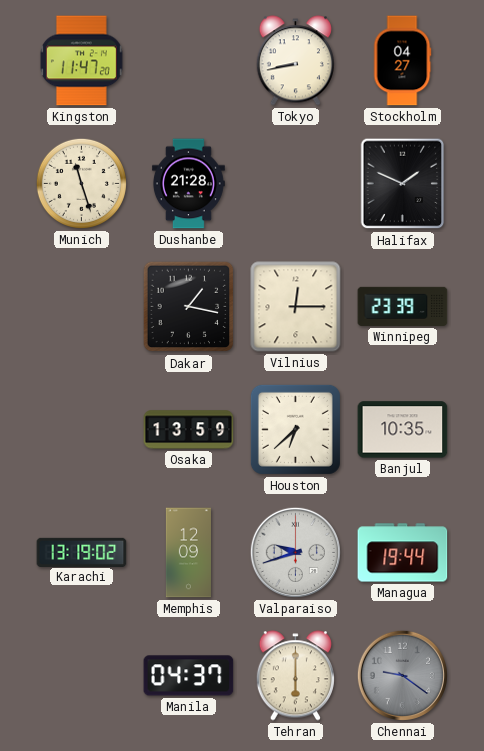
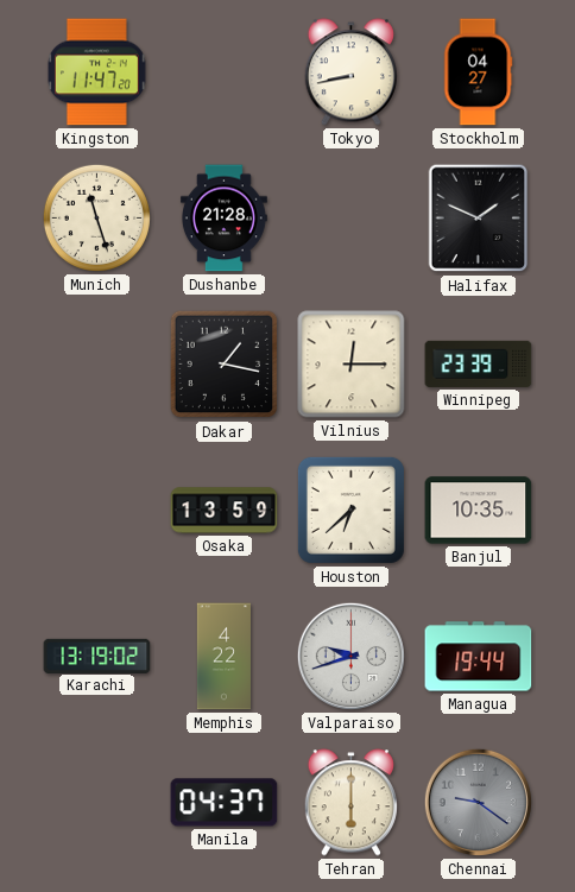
Memphis: 12:09 -> 4:22 (223, 657)
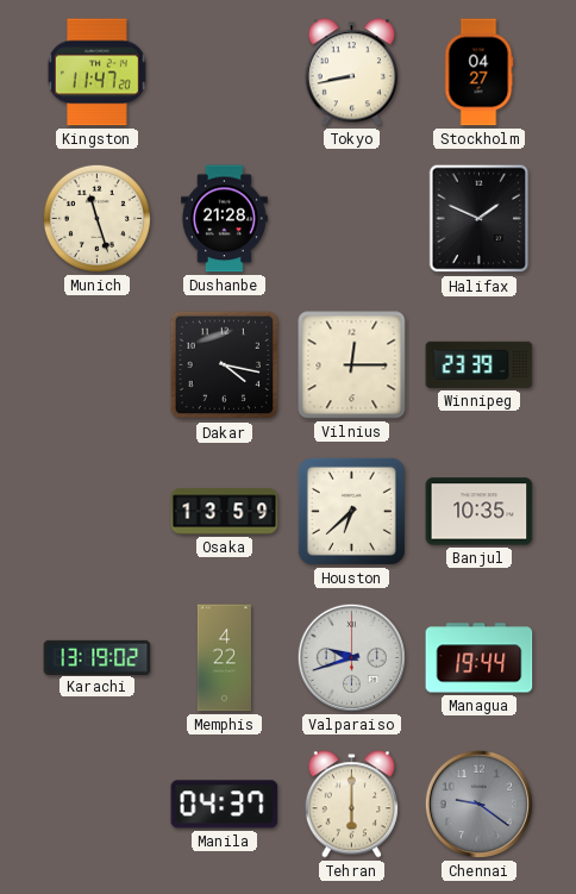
Dakar: 1:17 -> 4:17 (225, 365)
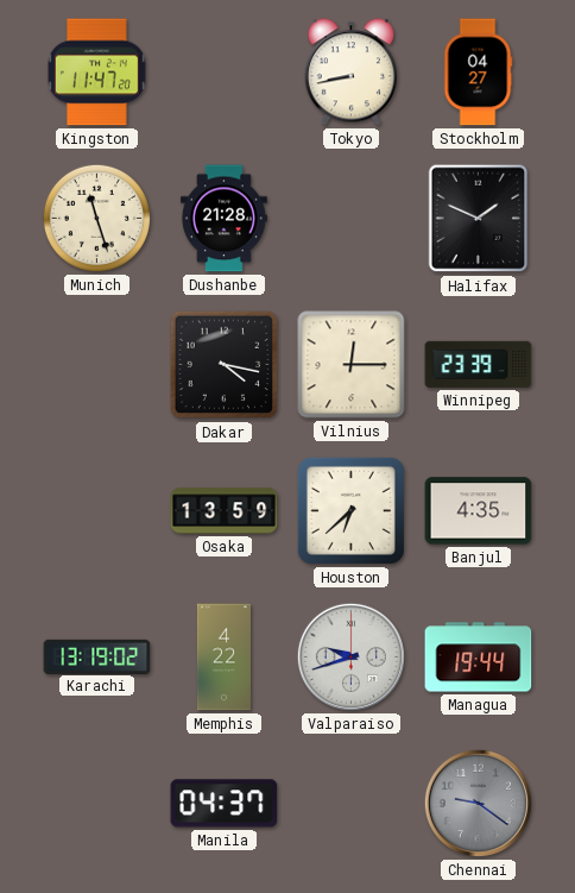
Banjul: 10:35 -> 4:35 (479, 511)
Tehran: 6:00 -> none (351, 805)
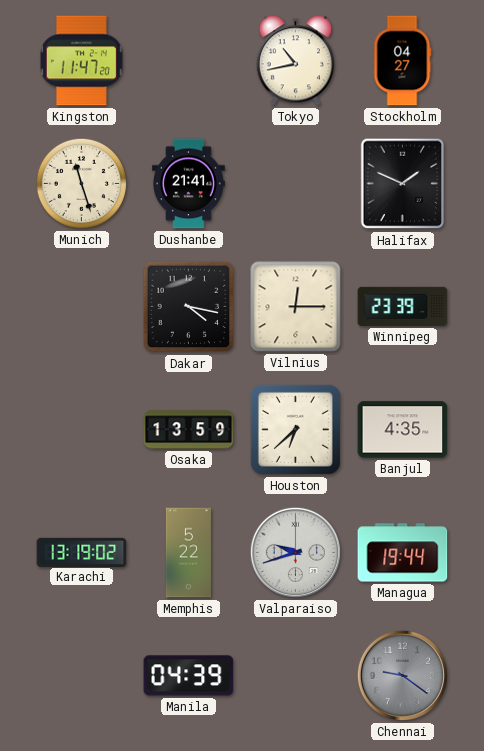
Tokyo: 8:43 -> 10:43 (295, 61)
Dushanbe: 21:28 -> 21:41 (188, 184)
Memphis: 4:22 -> 5:22 (188, 553)
Manila: 04:37 -> 04:39 (189, 676)
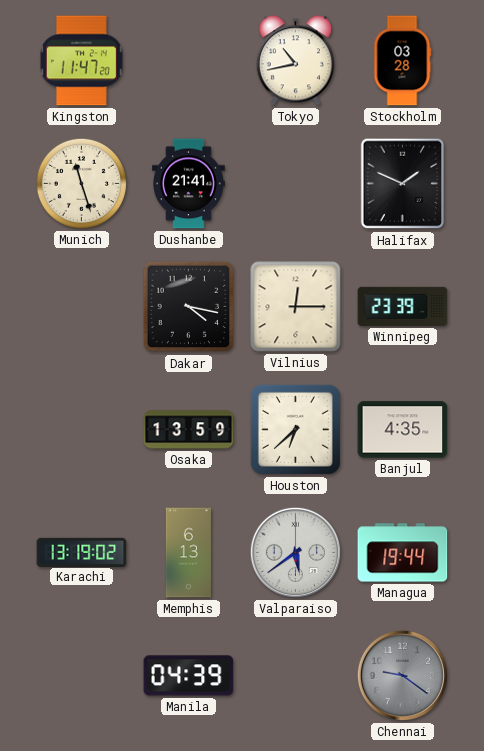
Stockholm: 04:27 -> 03:28 (402, 61)
Memphis: 5:22 -> 6:13 (188, 553)
Valparaiso: 9:42 -> 5:39 (295, 552)
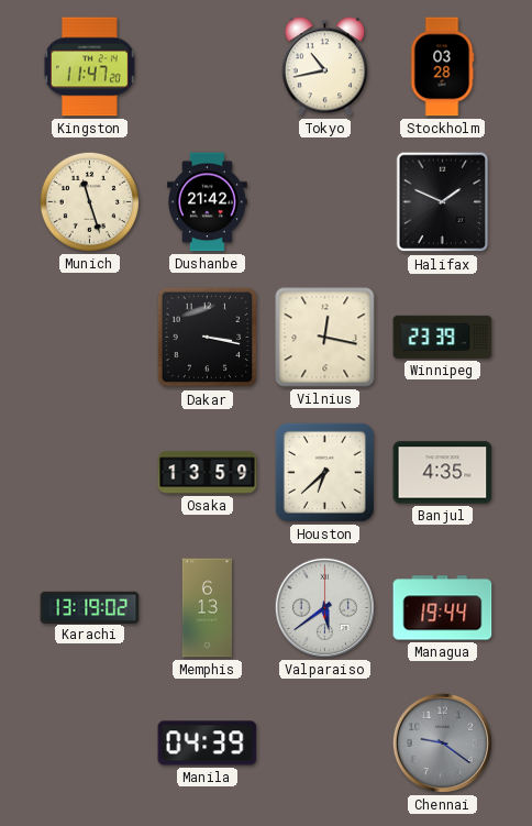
Dushanbe: 21:41 -> 21:42 (207, 202)
Dakar: 4:17 -> 3:17 (208, 338)
Vilnius: 12:15 -> 12:17 (325, 338)
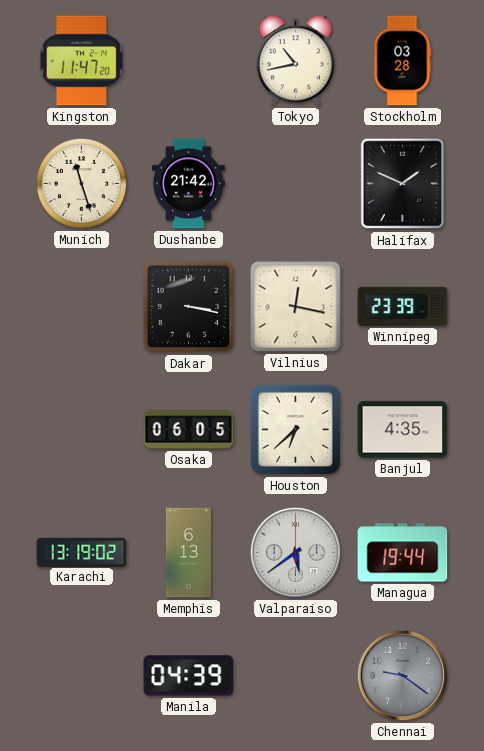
Osaka: 13:59 -> 06:05 (189, 430)
